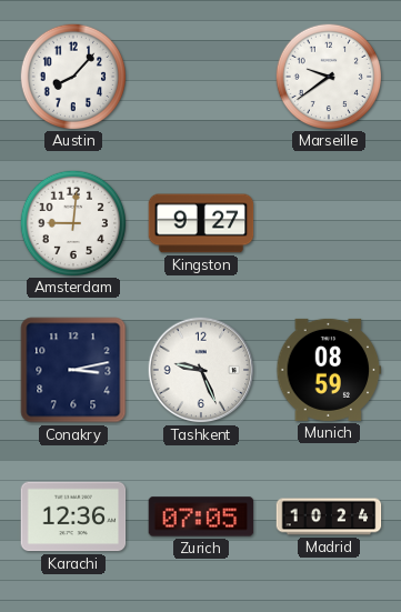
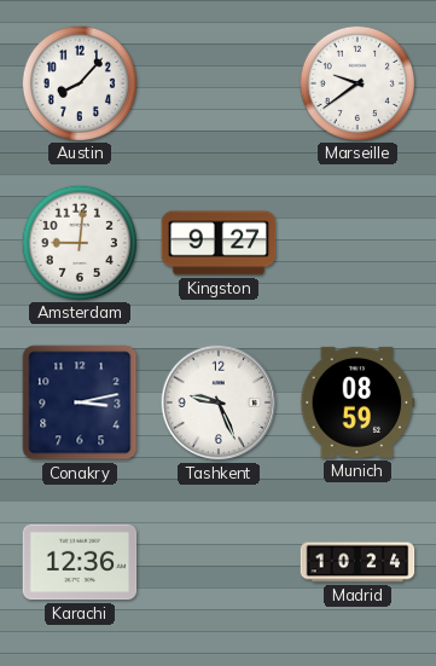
Zurich: 07:05 -> none (201, 516)
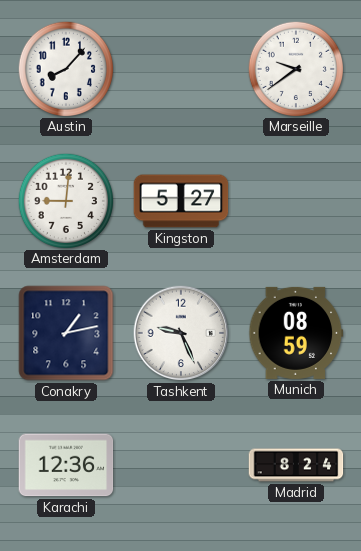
Kingston: 9:27 -> 5:27 (181, 201)
Conakry: 3:13 -> 1:13 (66, 333)
Madrid: 10:24 -> 8:24 (296, 465)
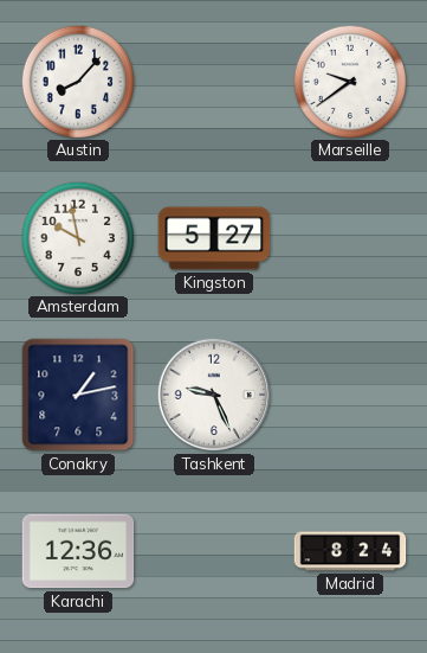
Amsterdam: 9:01 -> 9:58 (77, 237)
Munich: 08:59 -> none (296, 333)
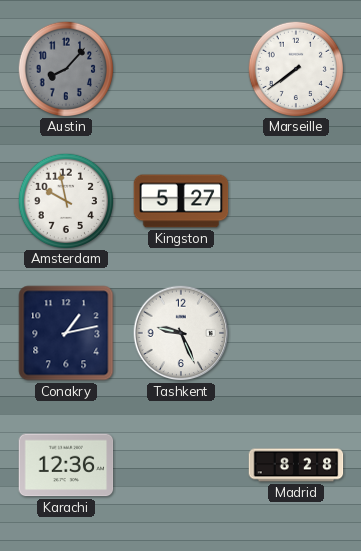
Austin dial: white -> grey (65, 68)
Marseille: 9:39 -> 7:39 (295, 68)
Madrid: 8:24 -> 8:28 (296, 465)
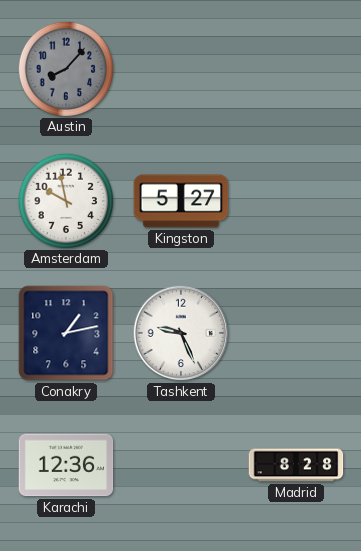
Marseille: 7:39 -> none (295, 68)
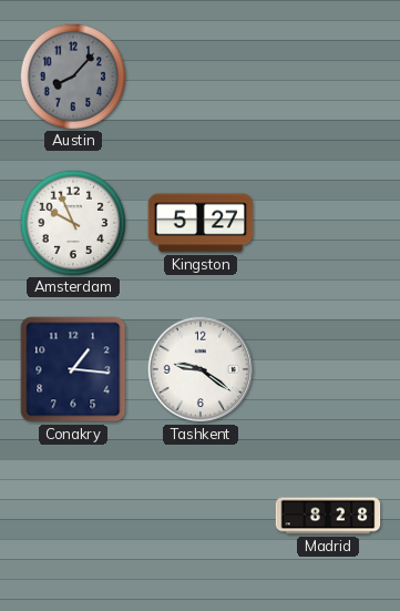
Amsterdam: 9:58 -> 9:56 (72, 222)
Conakry: 1:13 -> 1:16 (73, 369)
Tashkent: 9:26 -> 9:21 (201, 369)
Karachi: 12:36 -> none (66, 465)
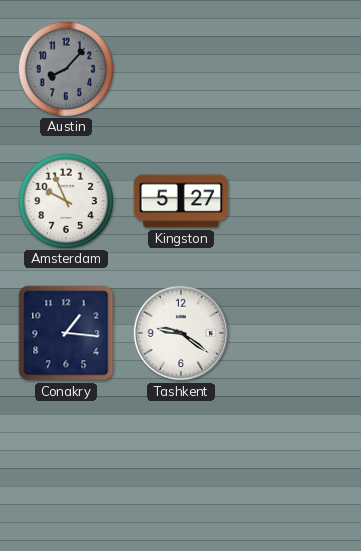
Madrid: 8:28 -> none (328, 516)
